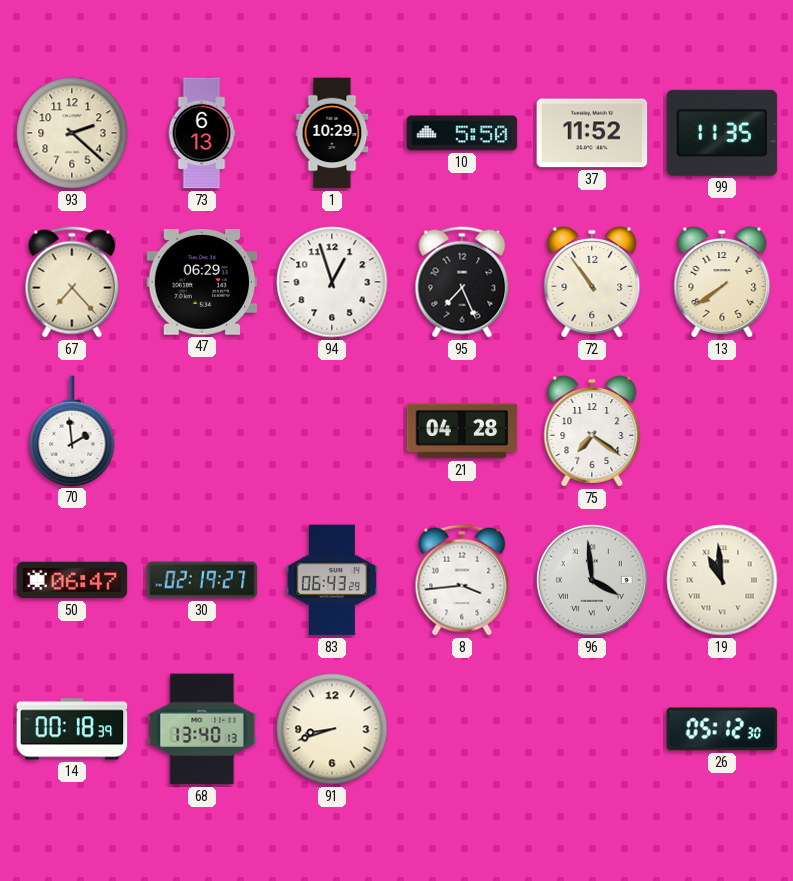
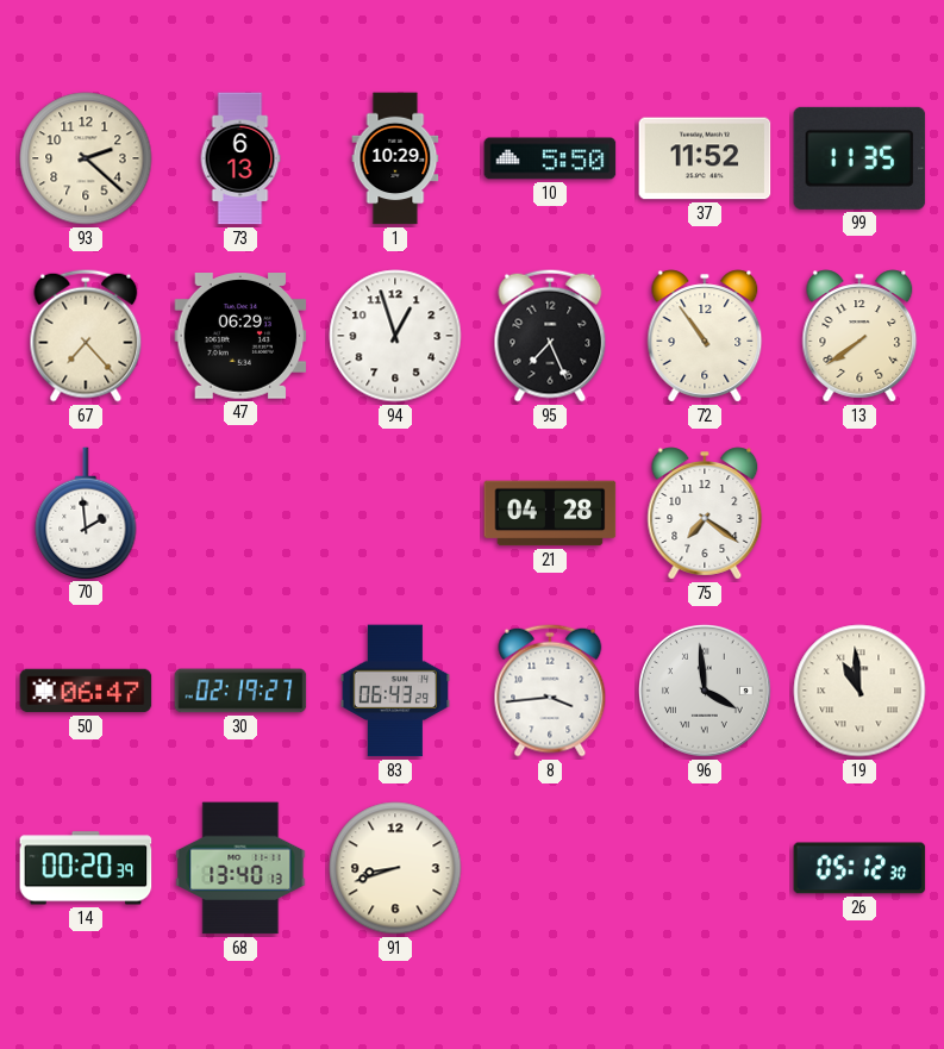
14: 00:18 -> 00:20 (86, 868)
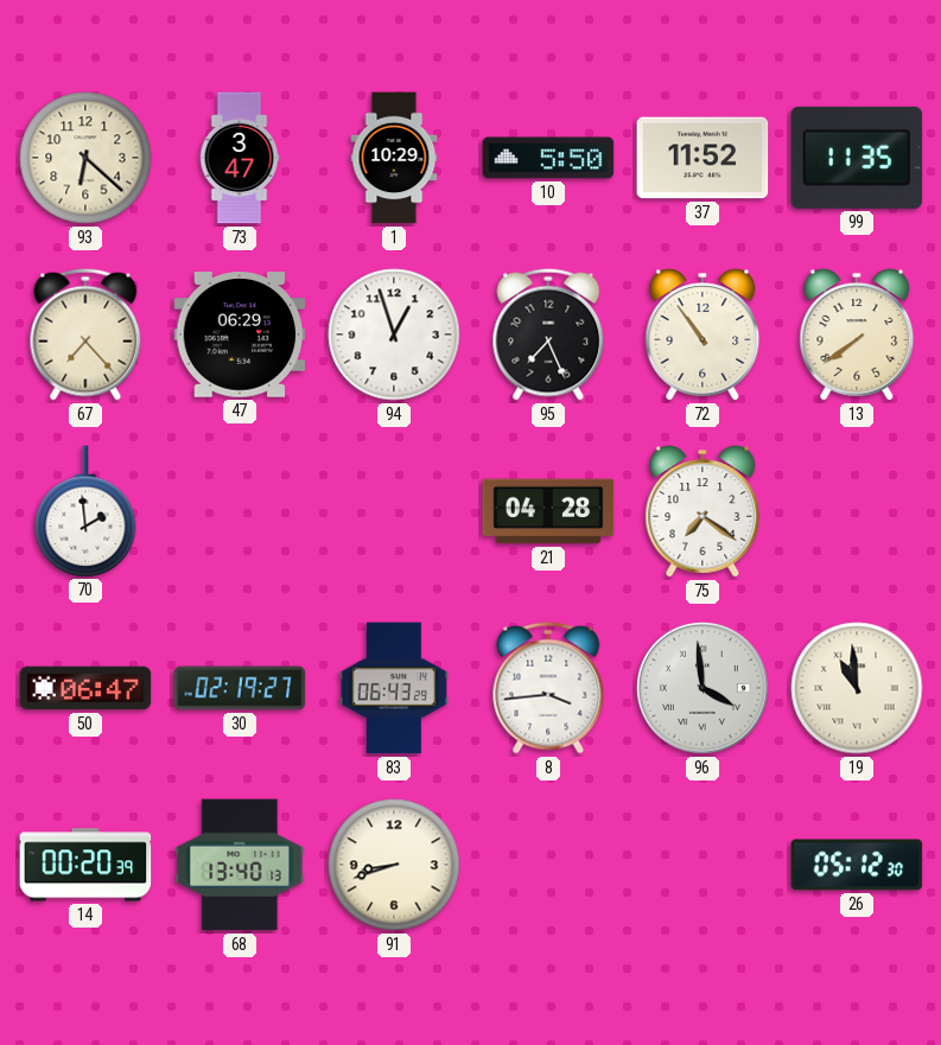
93: 2:22 -> 6:22 (85, 158)
73: 6:13 -> 3:47 (240, 158)
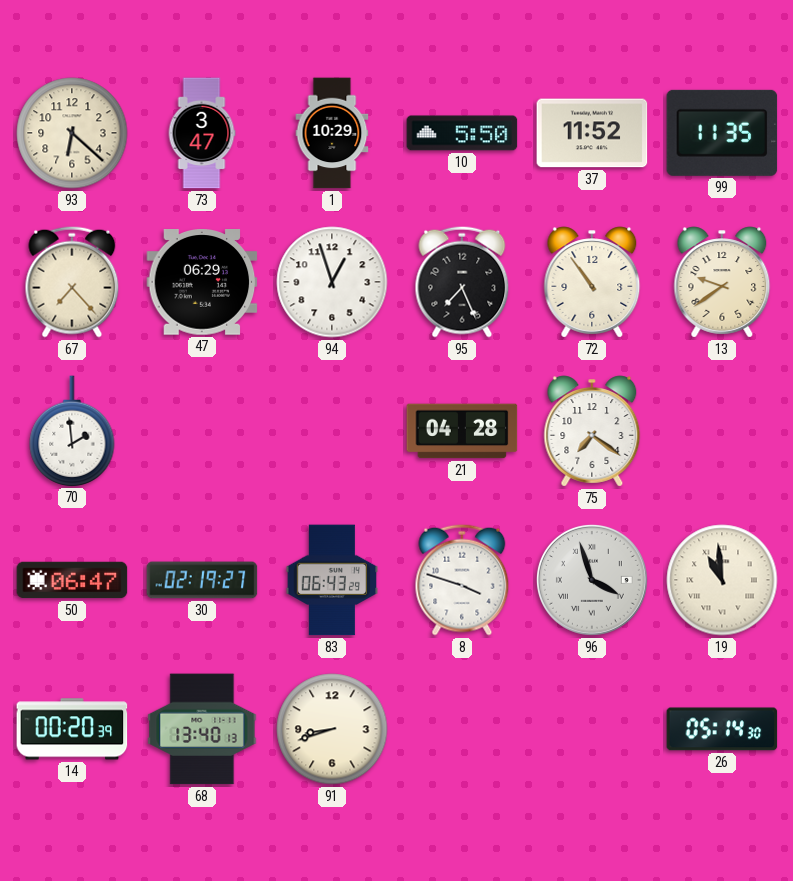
13: 7:39 -> 9:39 (722, 282)
8: 3:44 -> 3:48 (462, 580)
96: 3:59 -> 3:57 (592, 580)
26: 05:12 -> 05:14 (722, 729)
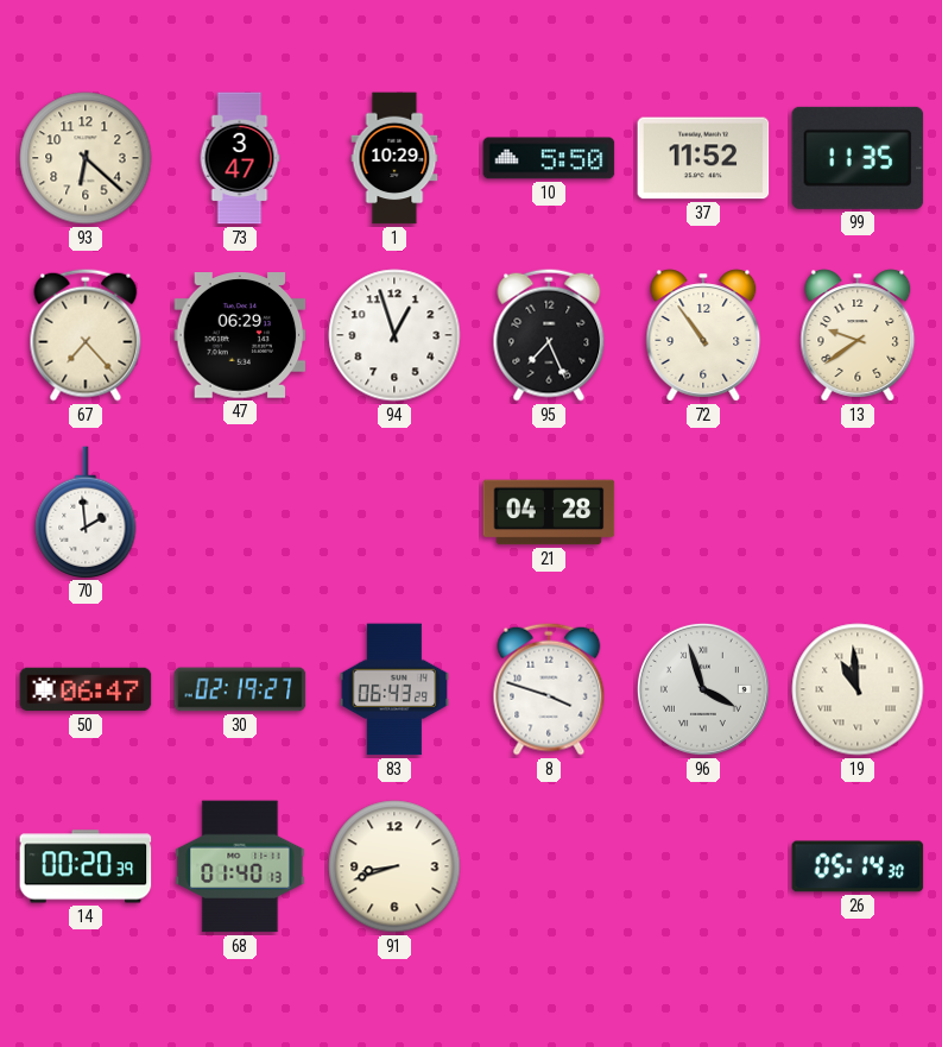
75: 7:21 -> none (592, 431)
68: 13:40 -> 01:40 (240, 866)
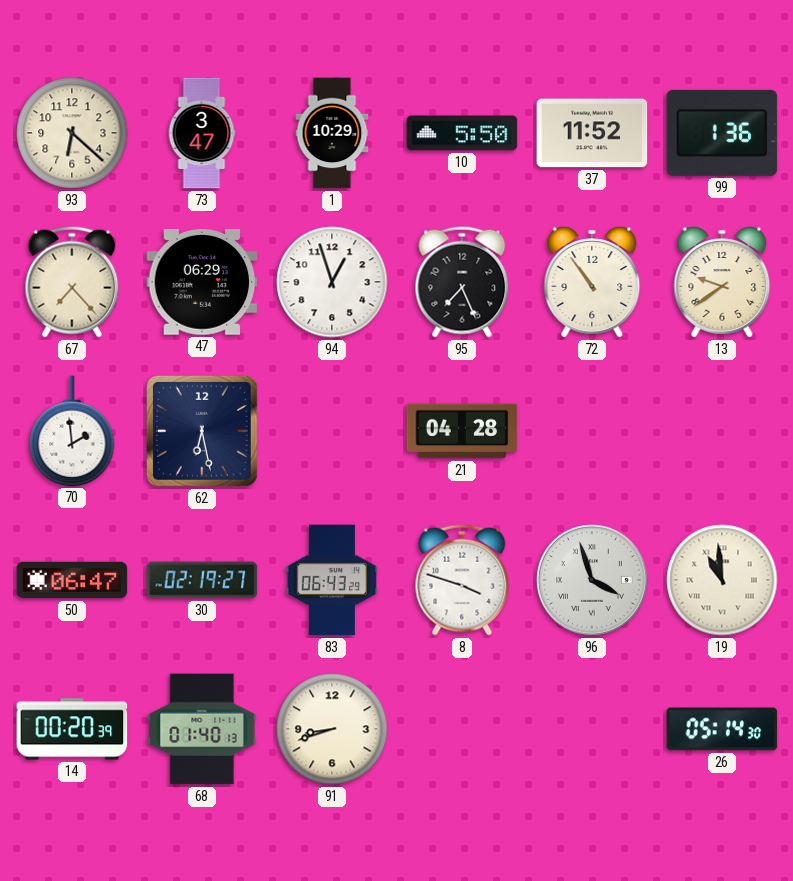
99: 11:35 -> 1:36 (722, 133)
62: none -> 6:28 (203, 432)
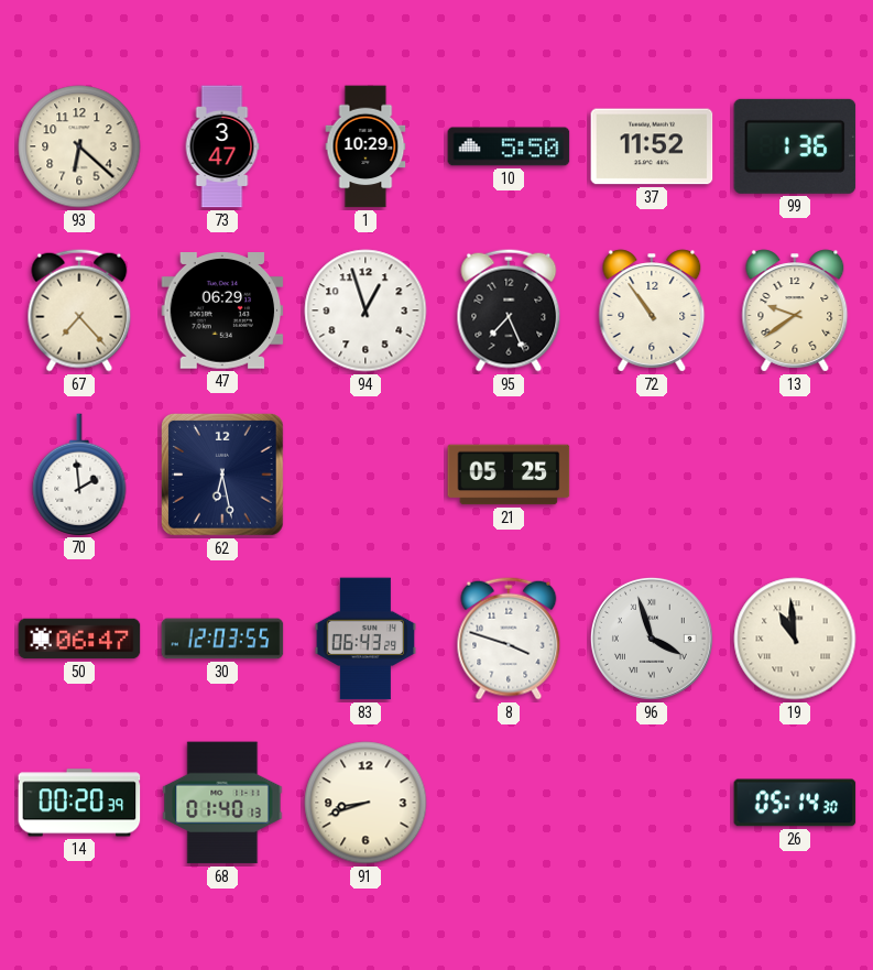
21: 04:28 -> 05:25 (509, 475)
30: 02:19 -> 12:03 (222, 639)
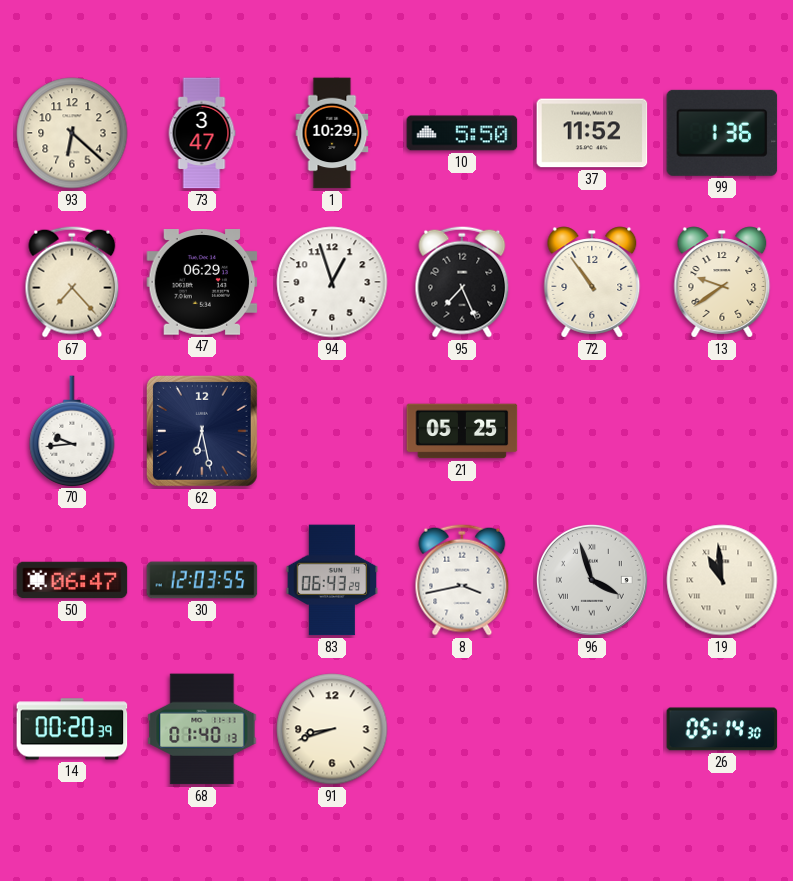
70: 1:59 -> 9:44 (72, 431)
8: 3:48 -> 3:43 (462, 580)
